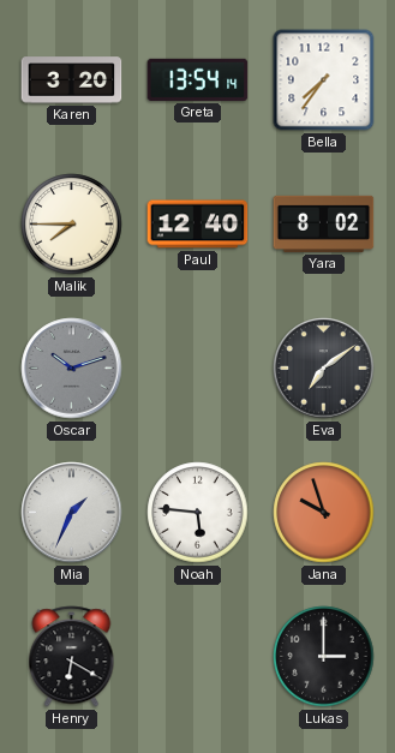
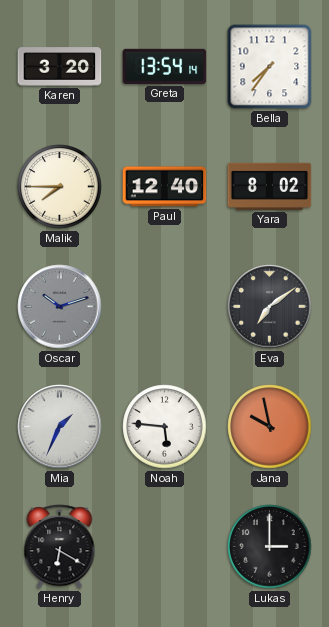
Jana: 9:57 -> 9:58 (270, 427)
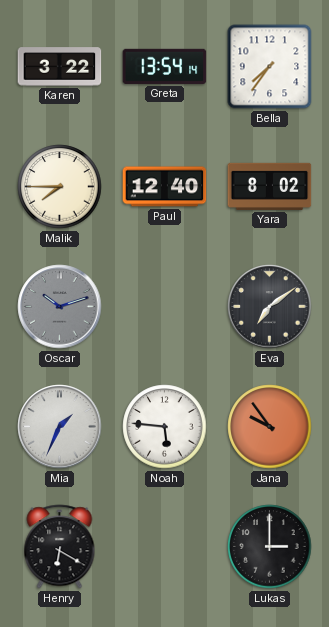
Karen: 3:20 -> 3:22 (60, 67)
Jana: 9:58 -> 9:54 (270, 427)
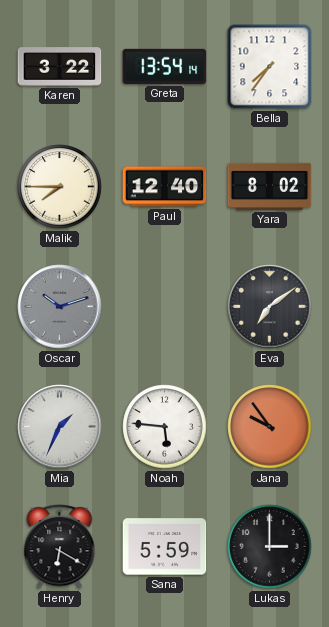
Sana: none -> 5:59 (165, 547)
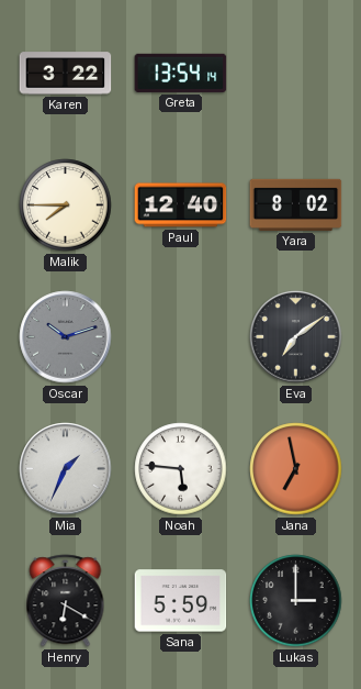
Bella: 7:36 -> none (270, 67)
Jana: 9:54 -> 6:58 (296, 469)
